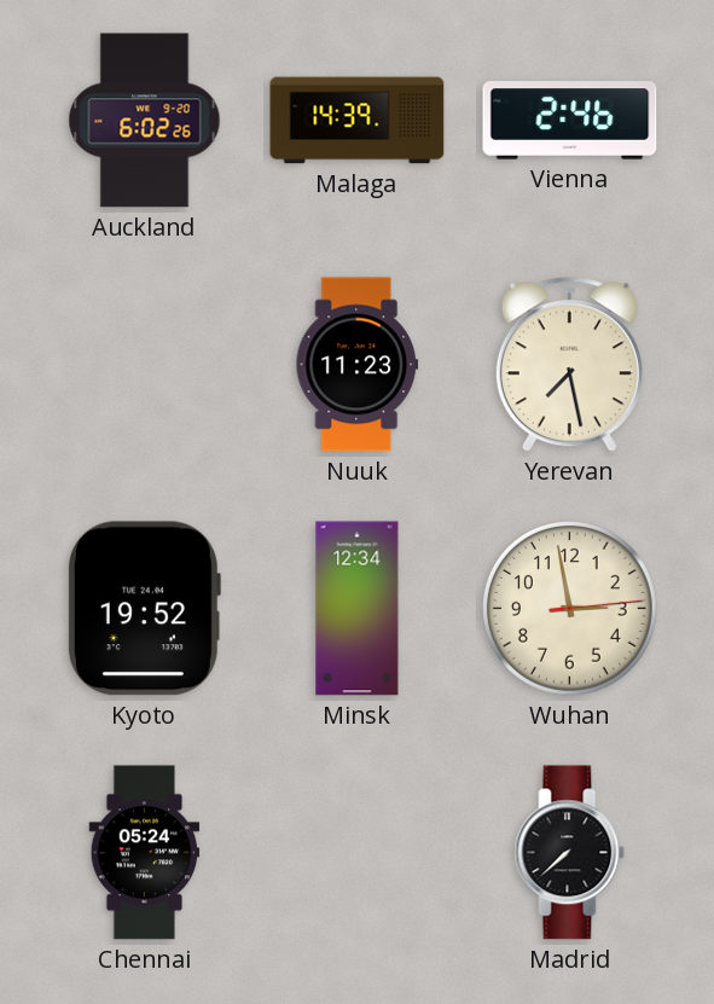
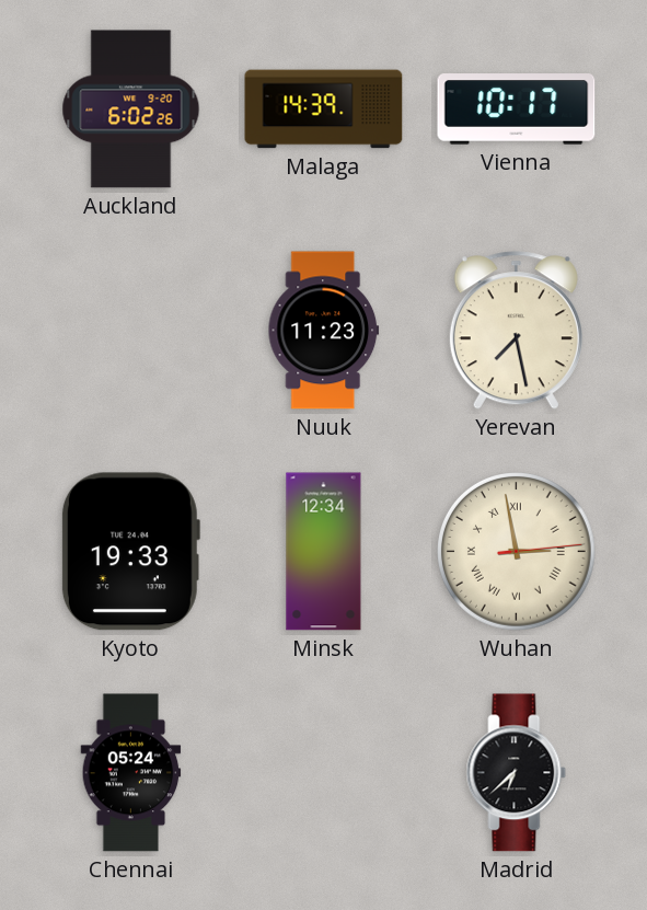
Vienna: 2:46 -> 10:17 (517, 110)
Kyoto: 19:52 -> 19:33 (130, 552)
Wuhan numerals: Arabic -> Roman (517, 552)
Madrid: 7:38 -> 6:38 (517, 773)
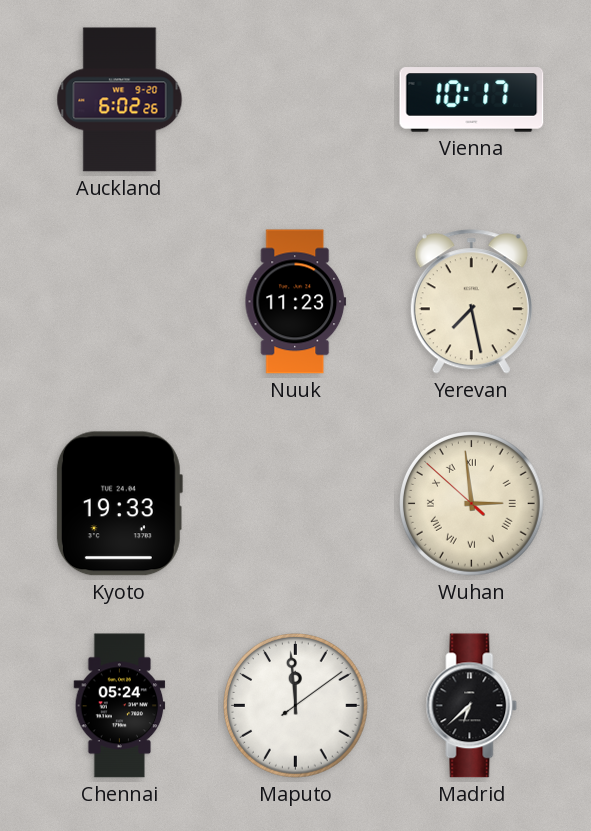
Malaga: 14:39 -> none (324, 110)
Minsk: 12:34 -> none (324, 552)
Wuhan: 2:58:14 -> 2:58:52 (472, 504)
Maputo: none -> 11:59 (296, 706)
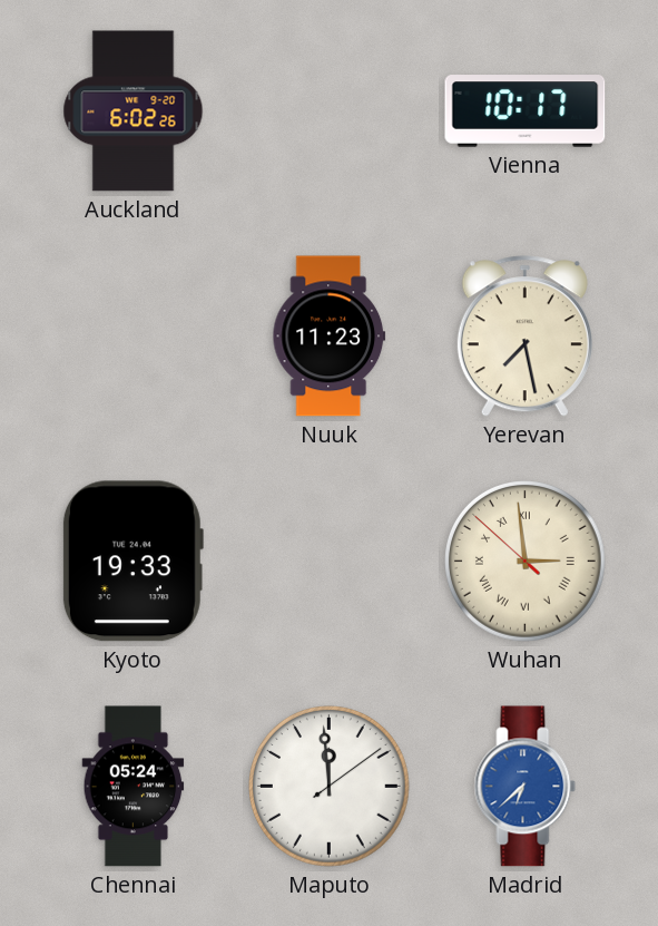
Madrid dial: black -> blue (526, 787)
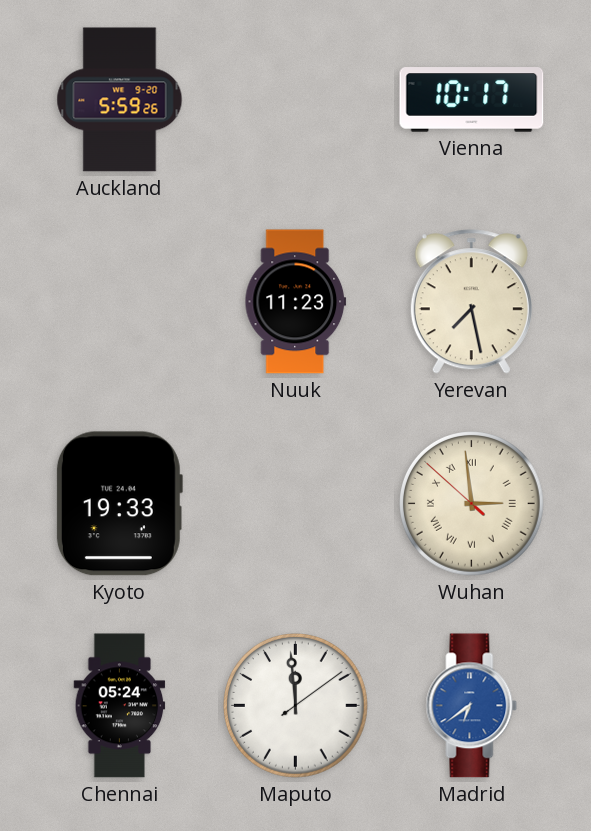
Auckland: 6:02 -> 5:59 (120, 100)
Madrid: 6:38 -> 6:39 (472, 706)
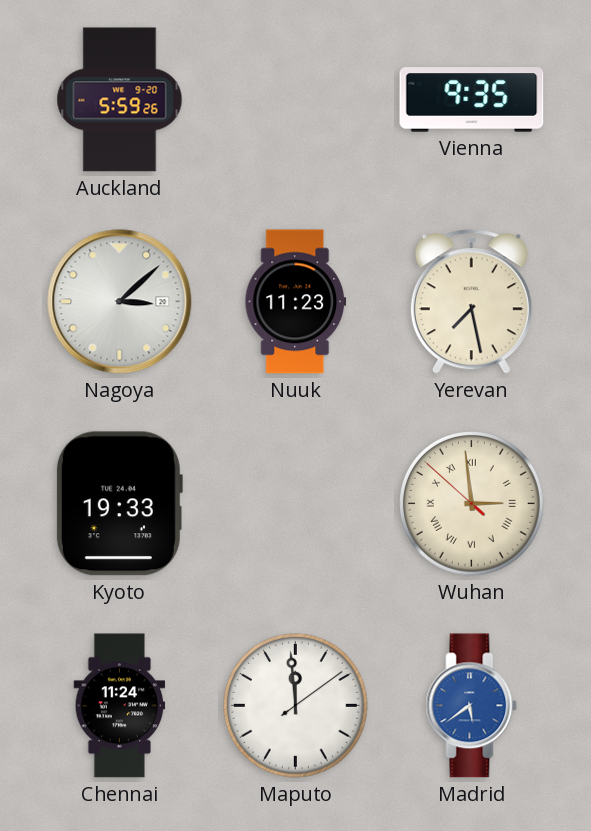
Vienna: 10:17 -> 9:35 (472, 100)
Nagoya: none -> 3:08 (120, 302)
Chennai: 05:24 -> 11:24 (120, 706)
Madrid: 6:39 -> 5:39 (472, 706)
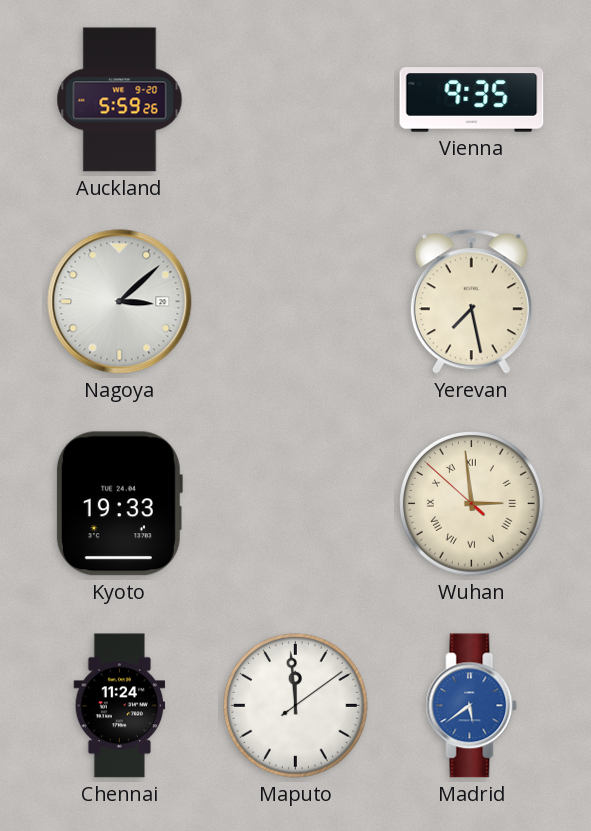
Nuuk: 11:23 -> none (296, 302)
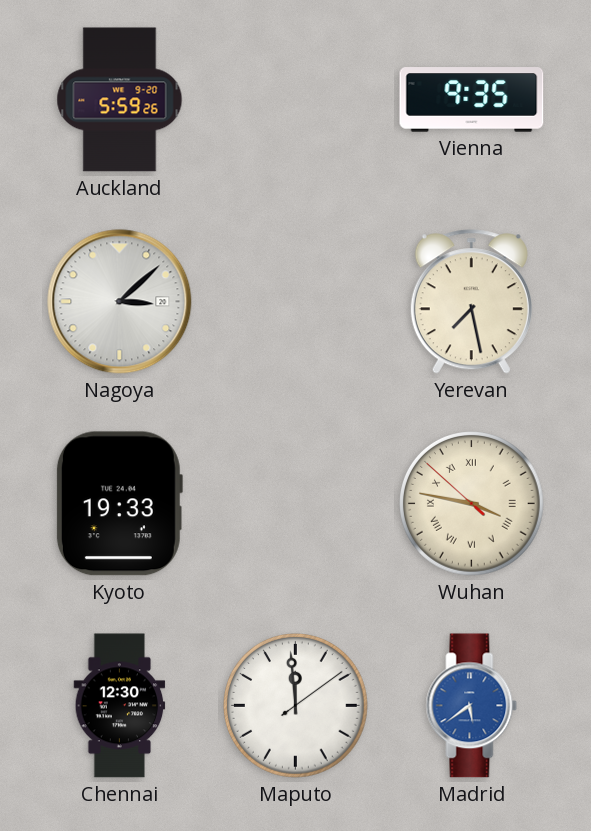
Wuhan: 2:58 -> 3:46 (472, 504)
Chennai: 11:24 -> 12:30 (120, 706)
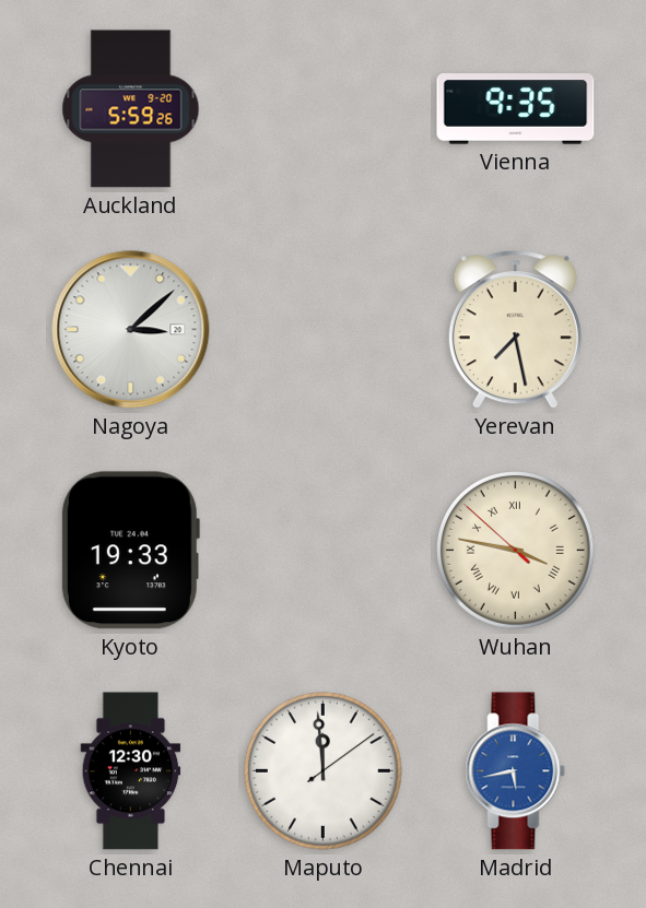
Madrid: 5:39 -> 5:43 (516, 771)
